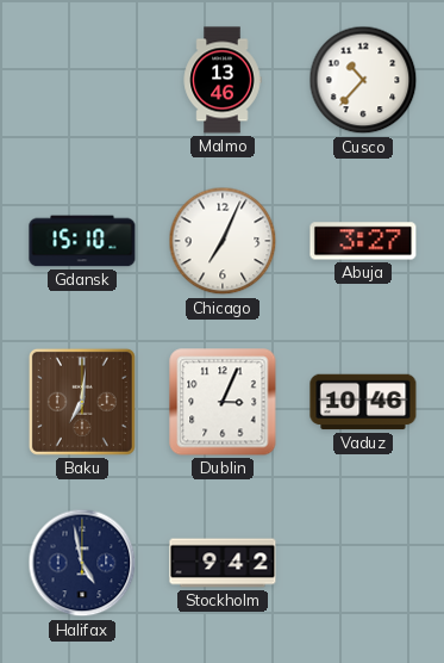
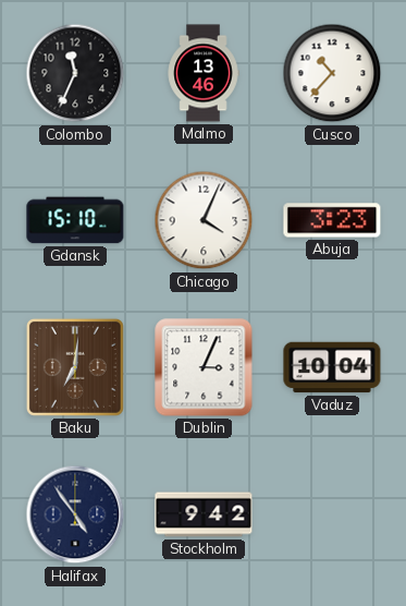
Colombo: none -> 11:34 (75, 73)
Chicago: 7:04 -> 4:04 (204, 220)
Abuja: 3:27 -> 3:23 (332, 220)
Vaduz: 10:46 -> 10:04 (332, 367)
Halifax: 4:58 -> 4:54 (75, 514)
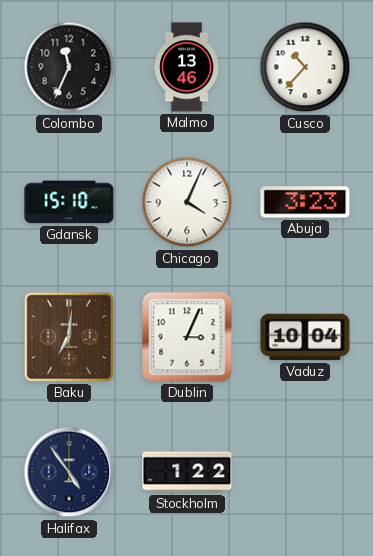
Stockholm: 9:42 -> 1:22 (187, 472)
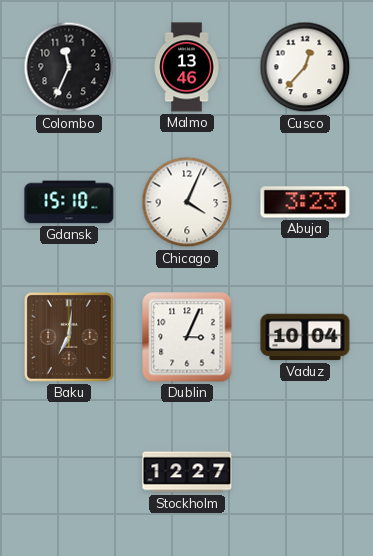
Cusco: 10:37 -> 12:37 (305, 67)
Halifax: 4:54 -> none (69, 472)
Stockholm: 1:22 -> 12:27 (187, 472)
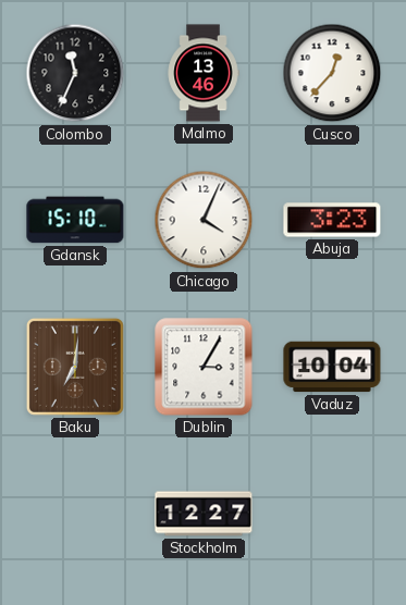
Dublin: 3:04 -> 3:05 (204, 367)
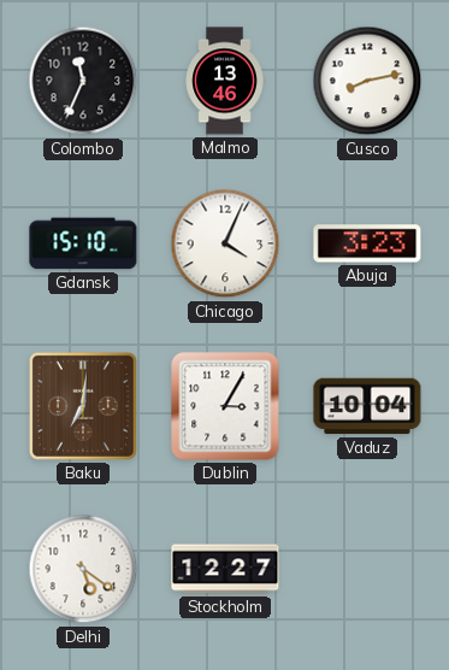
Cusco: 12:37 -> 8:13 (367, 81)
Delhi: none -> 5:21 (83, 569)
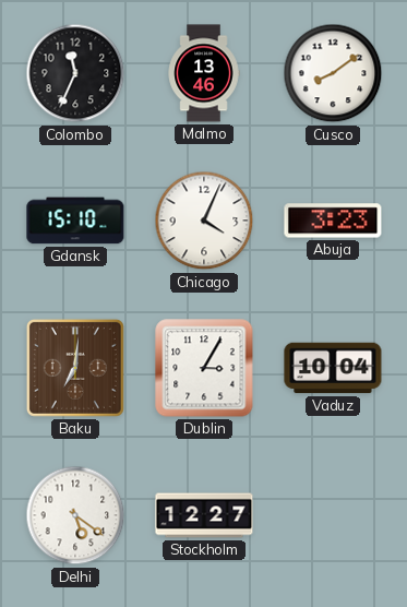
Cusco: 8:13 -> 8:09 (333, 73)
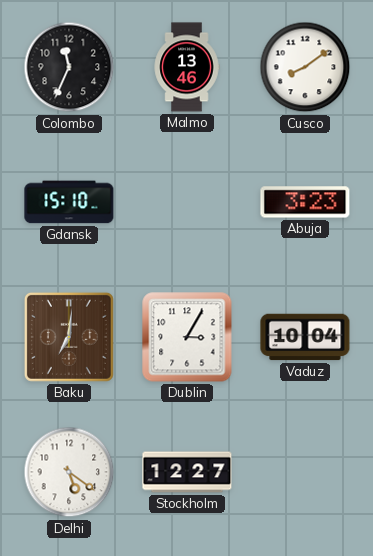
Chicago: 4:04 -> none (204, 221)
